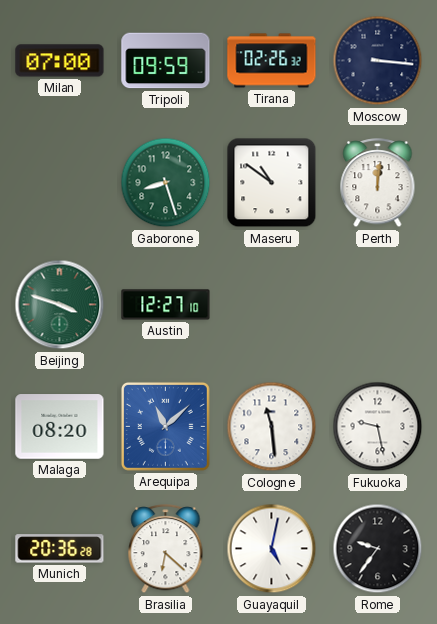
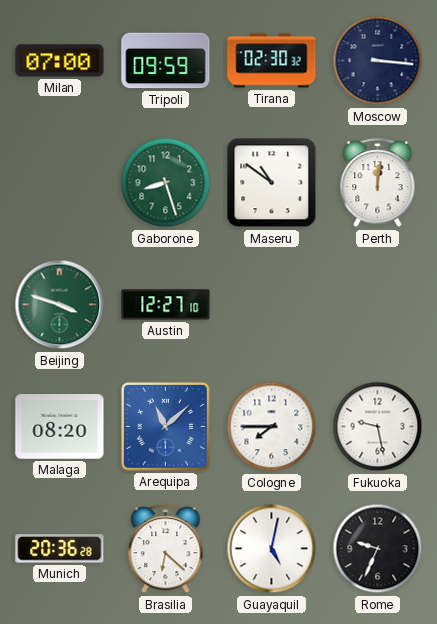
Tirana: 02:26 -> 02:30 (272, 61)
Cologne: 11:29 -> 7:45 (272, 427)
Rome: 9:36 -> 9:34 (378, 549)
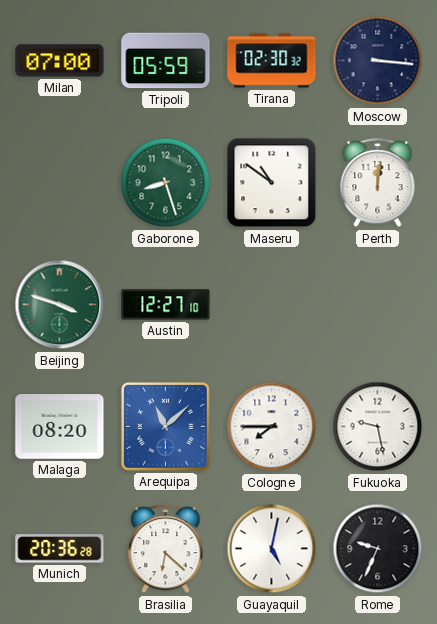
Tripoli: 09:59 -> 05:59 (166, 61)
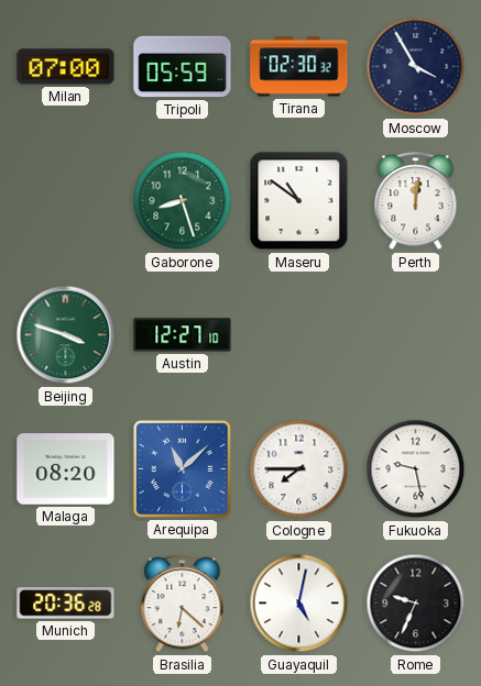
Moscow: 3:16 -> 3:55 (416, 67)
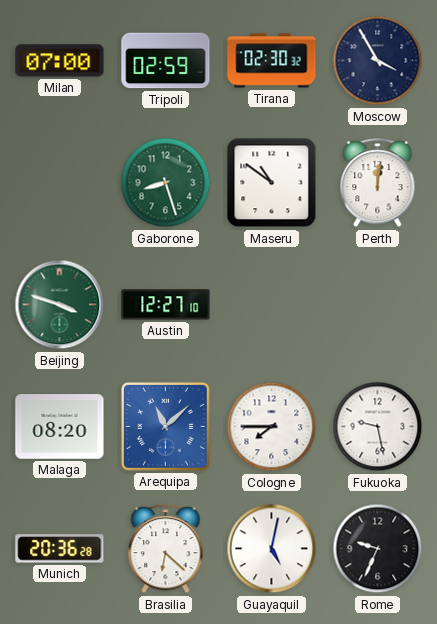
Tripoli: 05:59 -> 02:59 (166, 61)
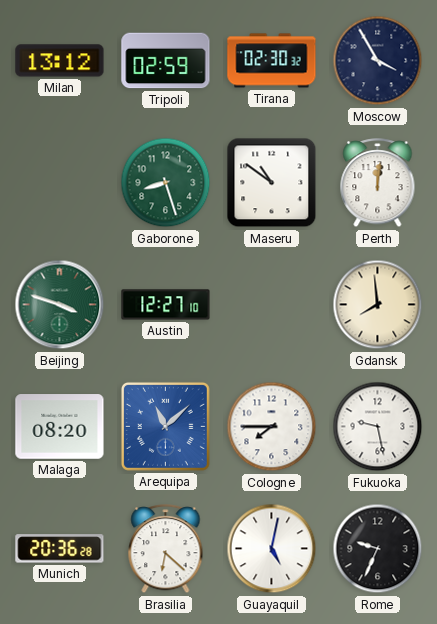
Milan: 07:00 -> 13:12 (60, 61)
Gdansk: none -> 7:59 (378, 305)
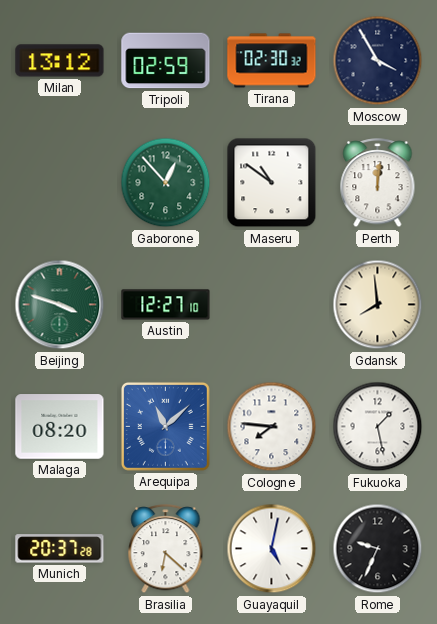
Gaborone: 8:27 -> 12:53 (166, 183)
Cologne: 7:45 -> 7:46 (272, 427)
Fukuoka: 9:28 -> 1:28 (378, 427)
Munich: 20:36 -> 20:37 (60, 549)
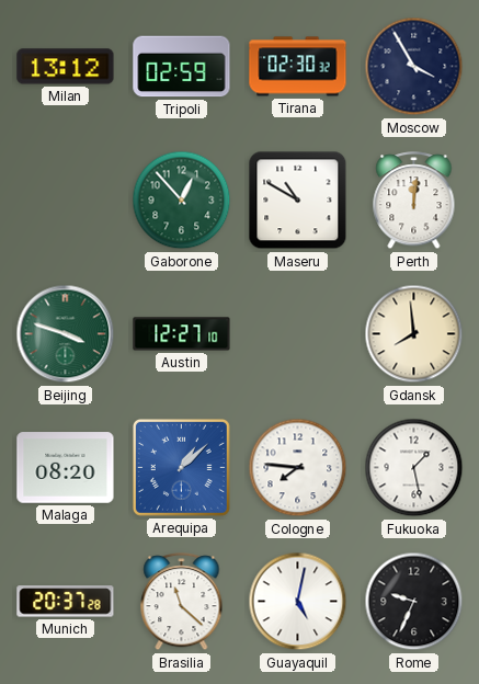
Maseru: 10:51 -> 10:50 (298, 201)
Arequipa: 11:08 -> 1:08 (181, 467)
Brasilia: 6:22 -> 11:22 (182, 602)
